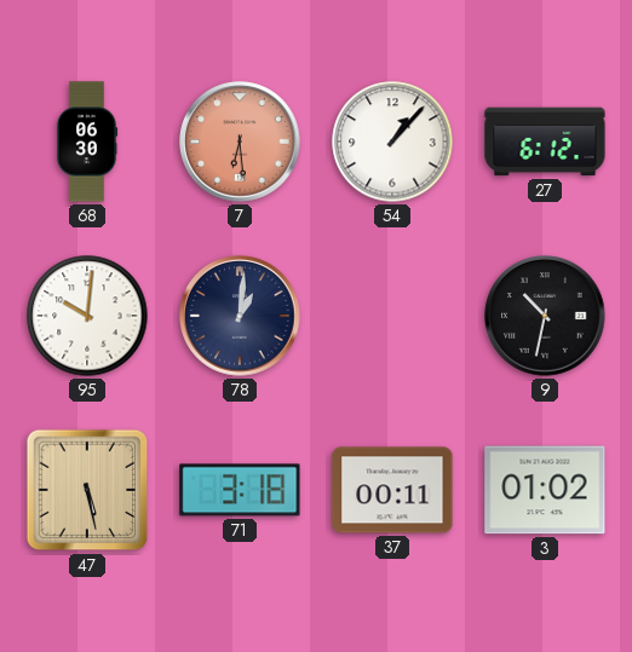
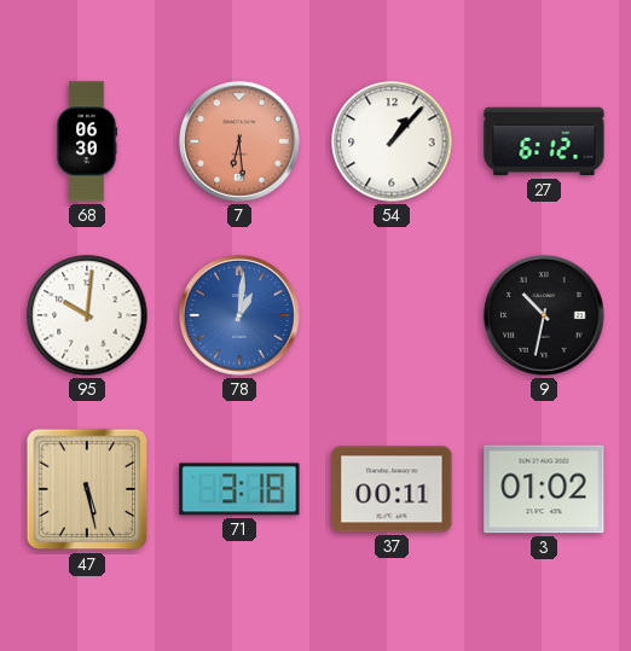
78 dial: navy -> blue (239, 315)
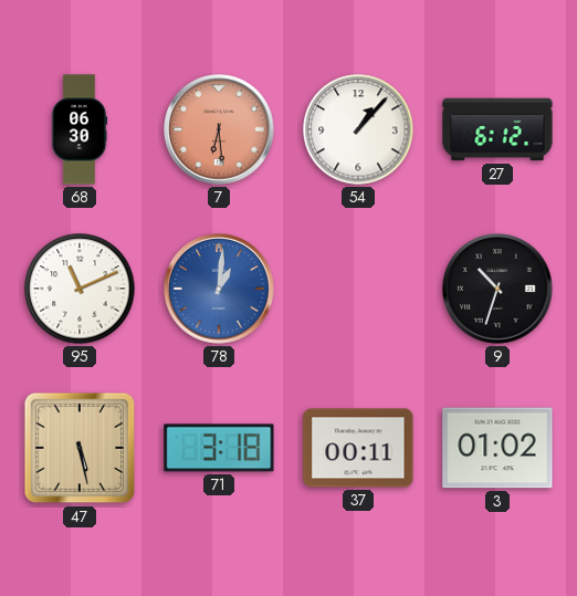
95: 10:01 -> 11:11 (80, 289)
9: 10:32 -> 10:33 (497, 289)
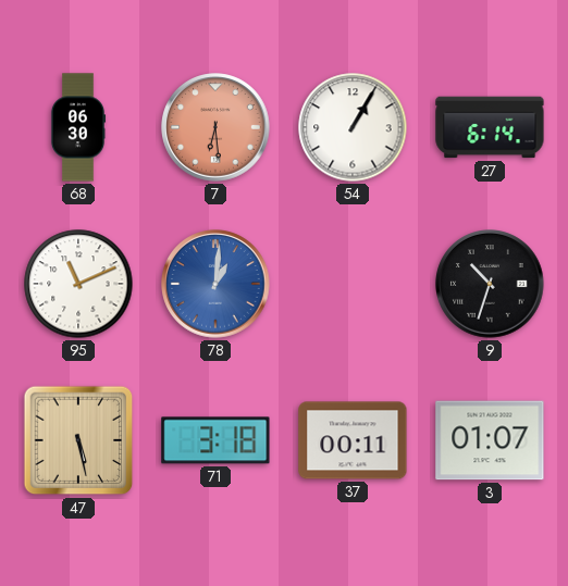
54: 1:07 -> 1:05 (353, 127)
27: 6:12 -> 6:14 (490, 127)
3: 01:02 -> 01:07 (490, 440)
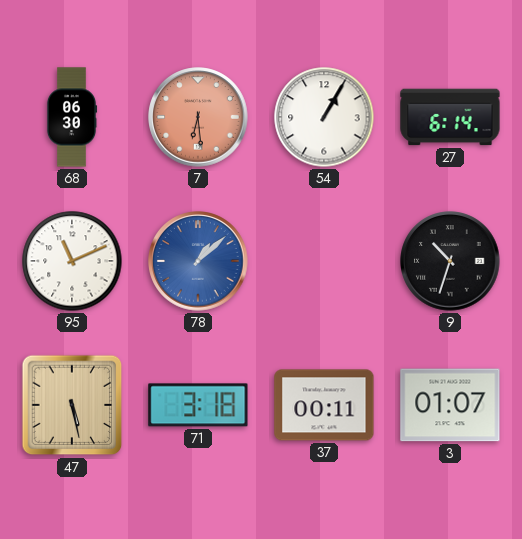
78: 1:01 -> 1:08 (198, 261)
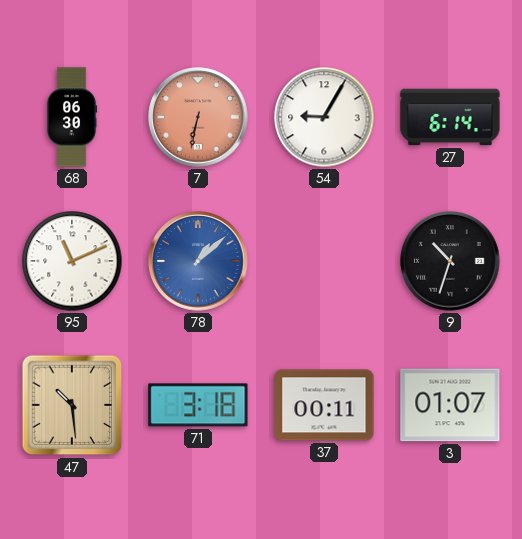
7: 6:29 -> 6:32 (198, 117)
54: 1:05 -> 9:05 (324, 117)
47: 5:28 -> 10:29 (72, 405)
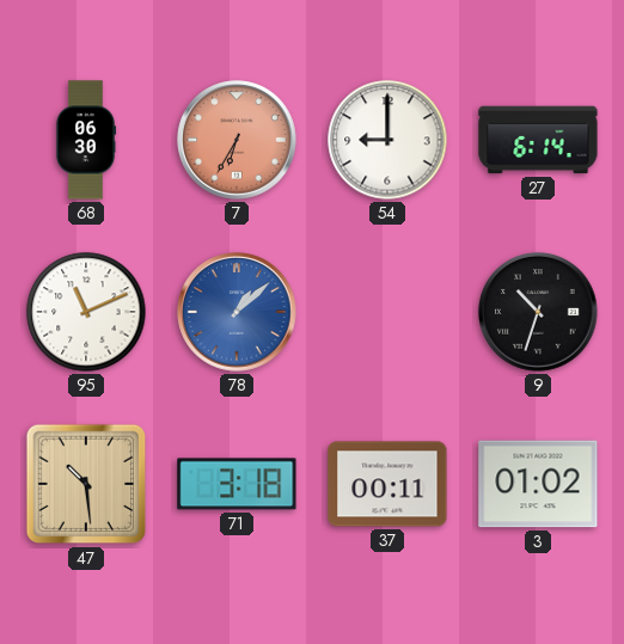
7: 6:32 -> 6:35 (237, 140)
54: 9:05 -> 9:00 (387, 140)
3: 01:07 -> 01:02 (538, 484)
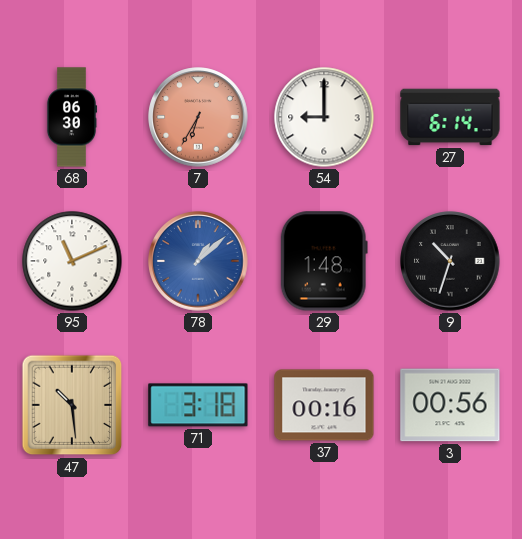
29: none -> 1:48 (324, 261)
37: 00:11 -> 00:16 (324, 405)
3: 01:02 -> 00:56 (450, 405)
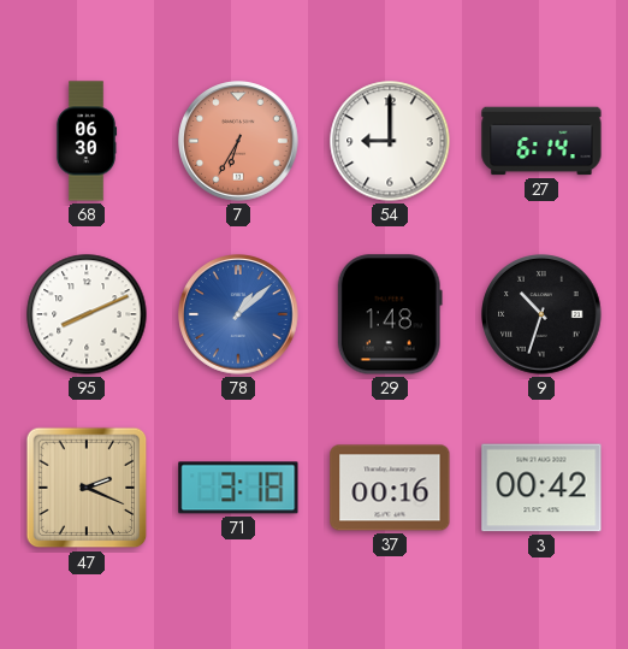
95: 11:11 -> 8:11 (87, 314)
47: 10:29 -> 2:19 (87, 488)
3: 00:56 -> 00:42 (541, 488)
